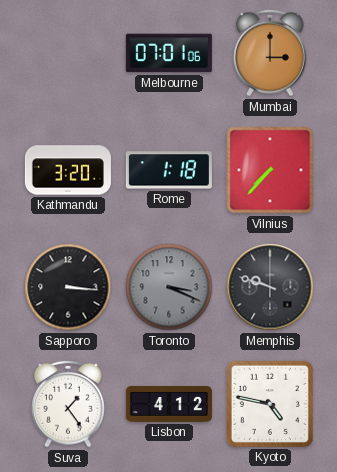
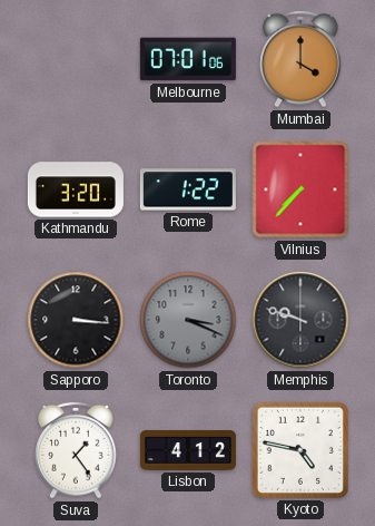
Mumbai: 3:00 -> 4:00 (300, 59)
Rome: 1:18 -> 1:22 (188, 189)
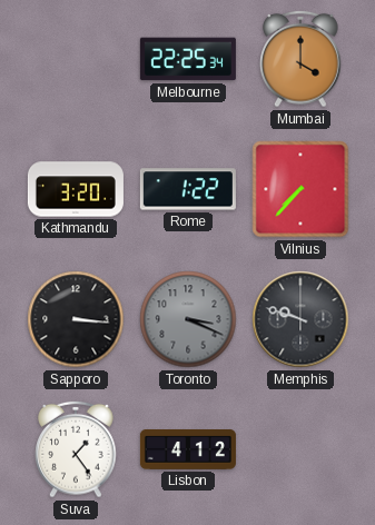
Melbourne: 07:01 -> 22:25 (188, 59)
Kyoto: 4:47 -> none (300, 450)
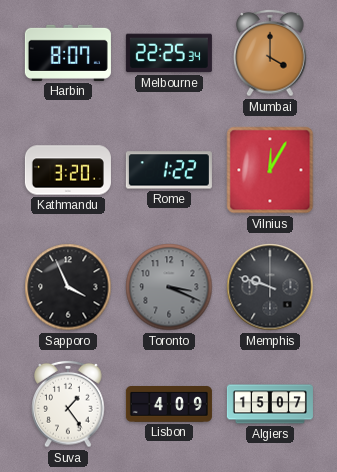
Harbin: none -> 8:07 (68, 53)
Vilnius: 7:37 -> 12:05 (270, 170)
Sapporo: 3:16 -> 3:56 (68, 287)
Lisbon: 4:12 -> 4:09 (169, 405)
Algiers: none -> 15:07 (270, 404)
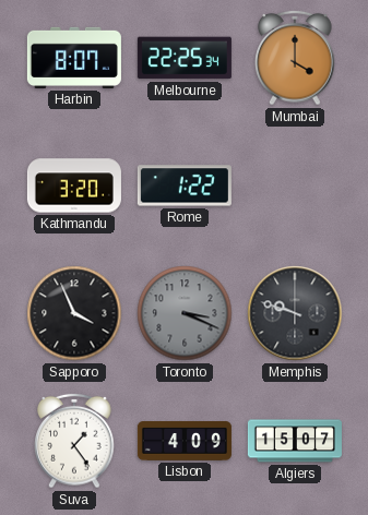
Vilnius: 12:05 -> none (270, 170)
